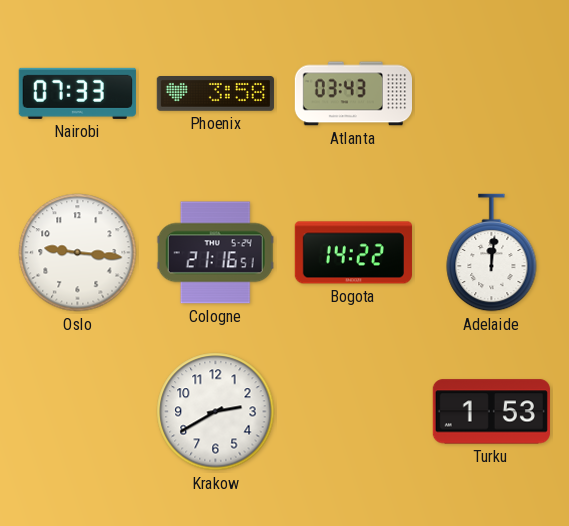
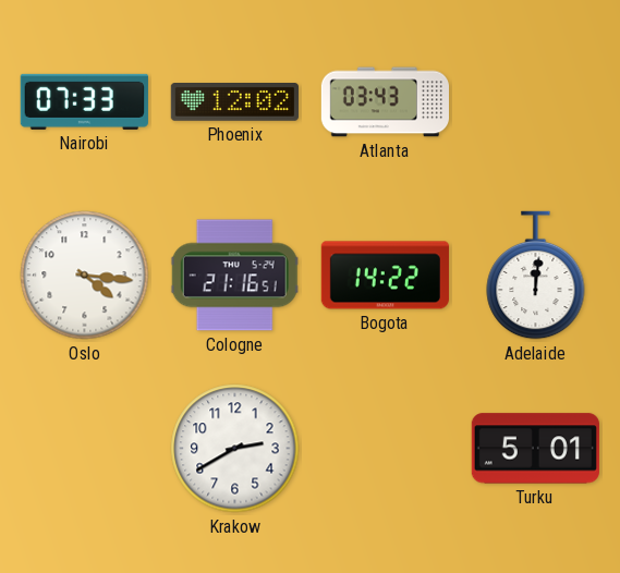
Phoenix: 3:58 -> 12:02 (234, 102)
Oslo: 9:16 -> 4:16 (85, 276)
Turku: 1:53 -> 5:01 (535, 449)
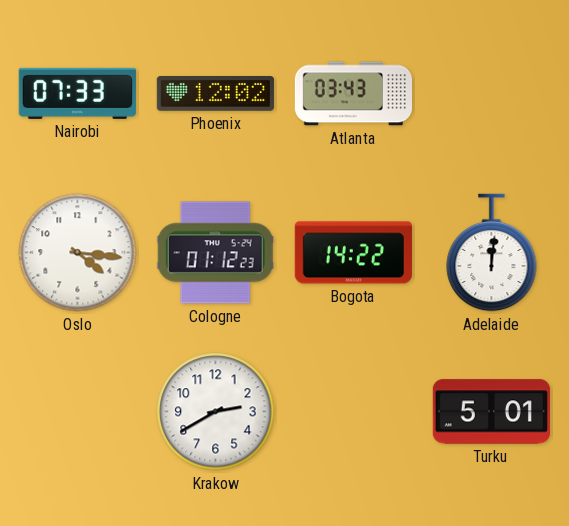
Cologne: 21:16 -> 01:12 (215, 253)
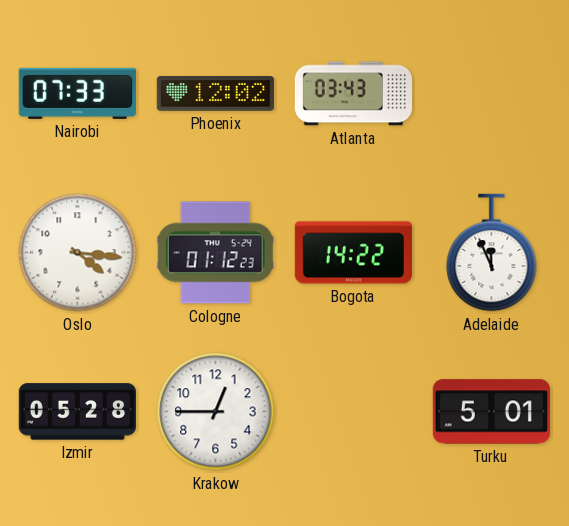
Adelaide: 12:01 -> 11:56 (492, 253)
Izmir: none -> 05:28 (77, 412)
Krakow: 2:40 -> 12:45 (216, 412)
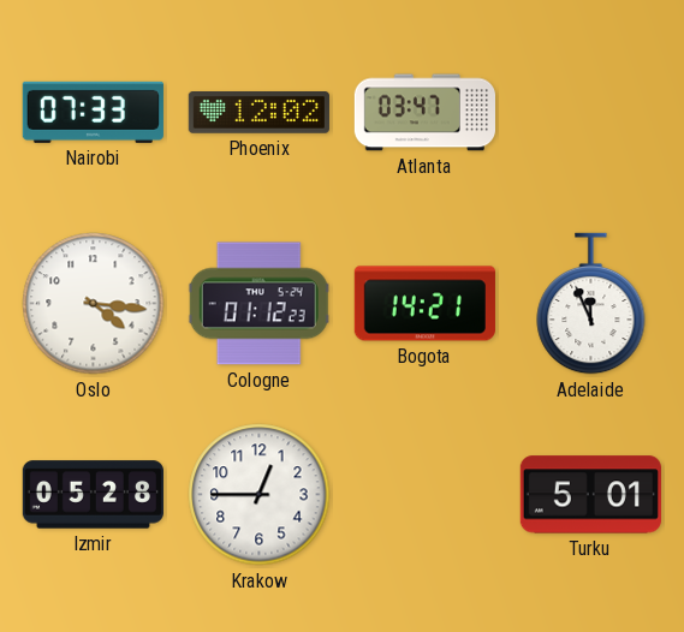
Atlanta: 03:43 -> 03:47 (424, 113)
Bogota: 14:22 -> 14:21 (424, 304)
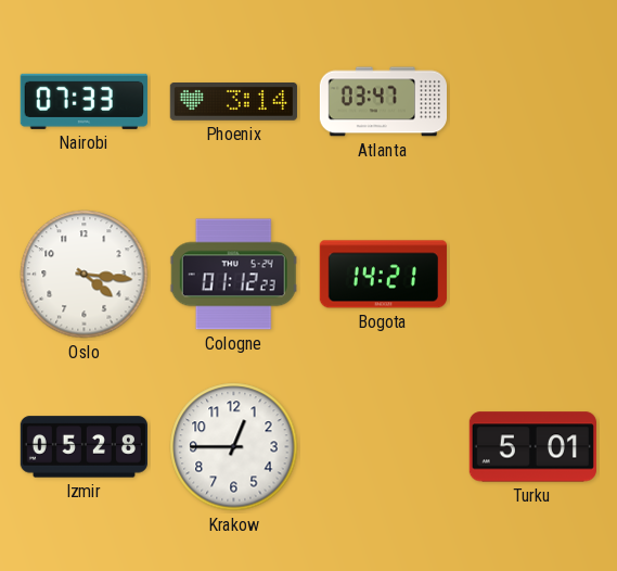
Phoenix: 12:02 -> 3:14 (233, 102)
Adelaide: 11:56 -> none (591, 304)
